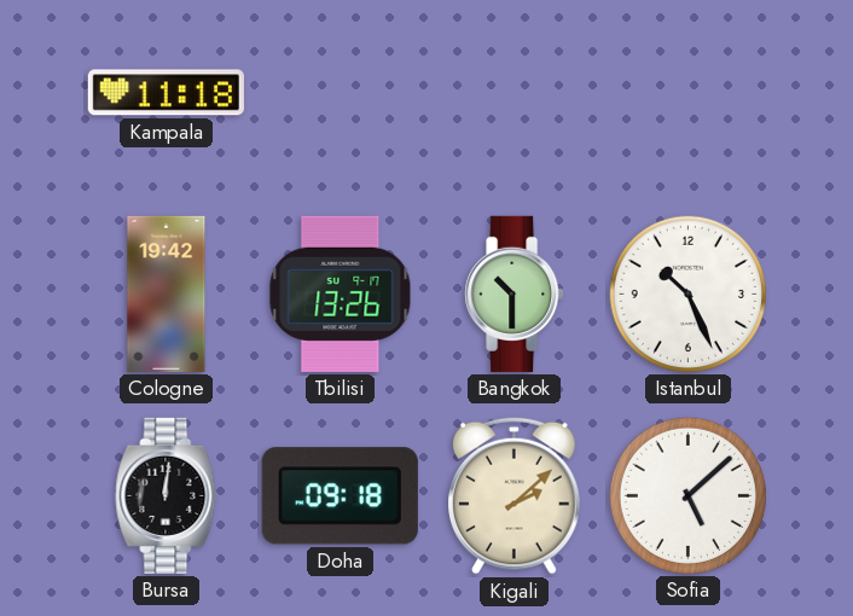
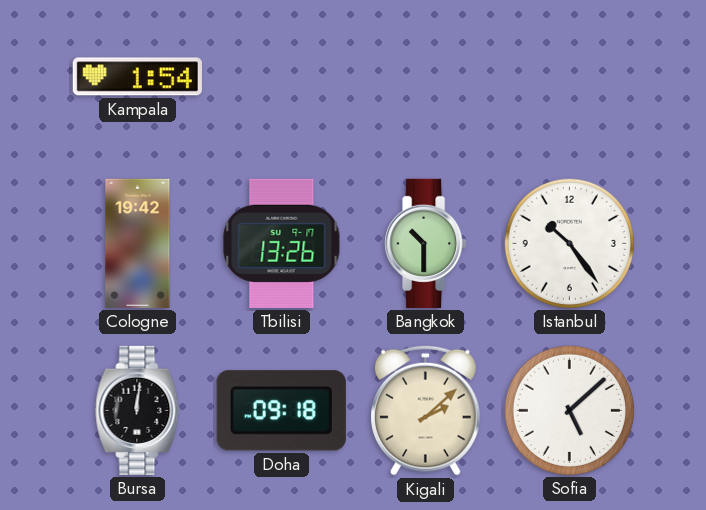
Kampala: 11:18 -> 1:54 (137, 77)
Istanbul: 10:26 -> 10:24 (569, 243)
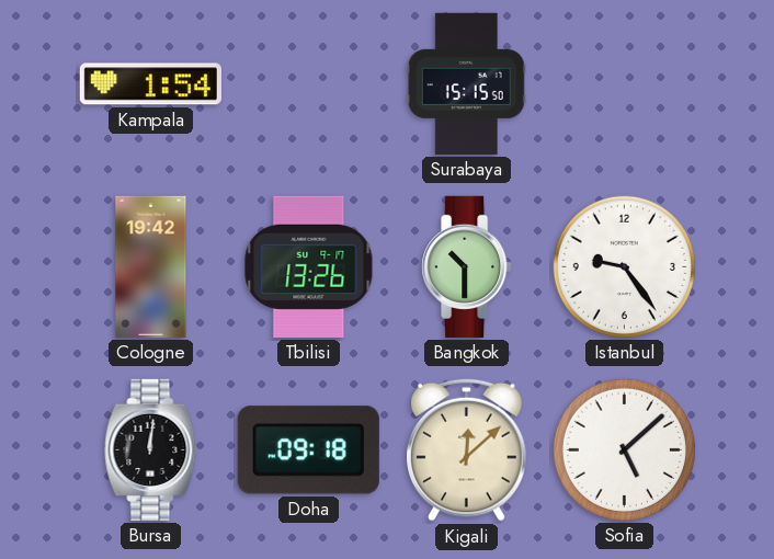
Surabaya: none -> 15:15 (466, 83)
Istanbul: 10:24 -> 9:24 (624, 266)
Kigali: 2:08 -> 12:08 (467, 449)
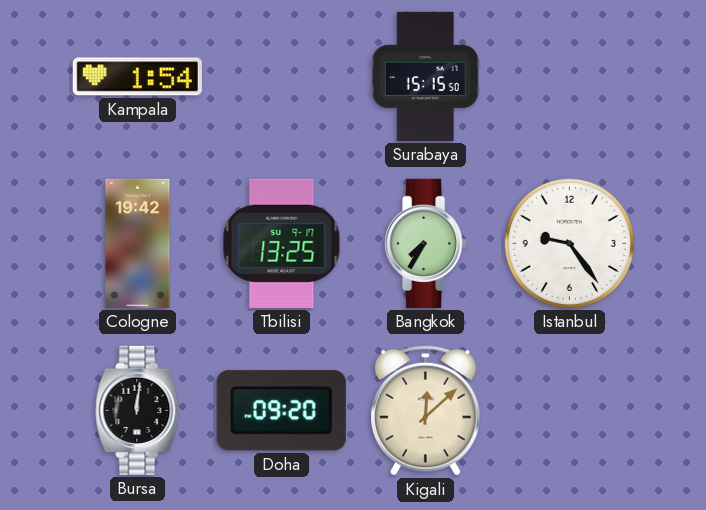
Tbilisi: 13:26 -> 13:25 (282, 243)
Bangkok: 10:30 -> 7:35 (426, 243)
Doha: 09:18 -> 09:20 (281, 411)
Sofia: 5:08 -> none (624, 449)
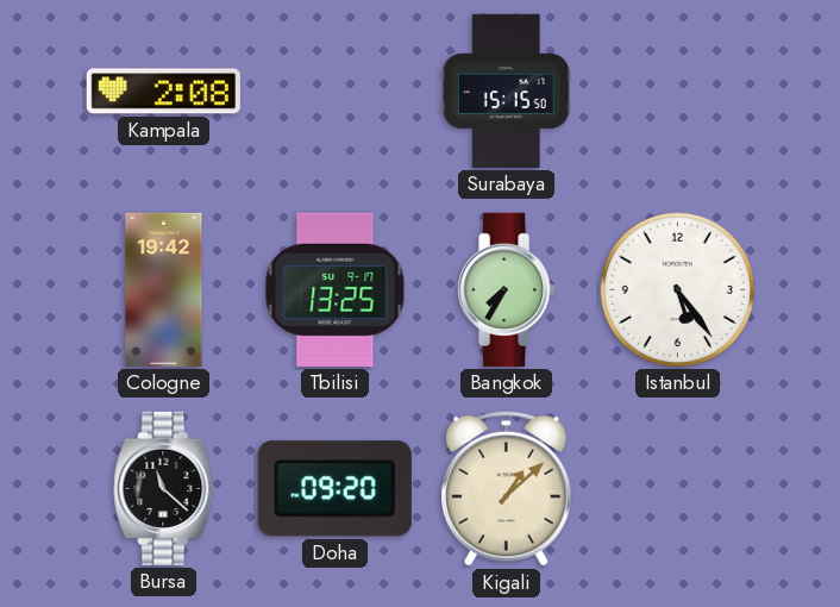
Kampala: 1:54 -> 2:08 (163, 92)
Istanbul: 9:24 -> 5:24 (677, 289)
Bursa: 12:01 -> 11:22 (164, 488)
Kigali: 12:08 -> 1:08 (507, 488)
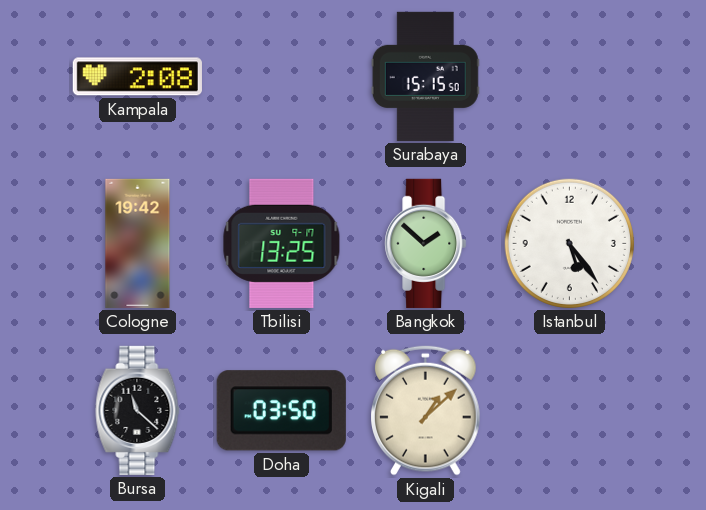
Bangkok: 7:35 -> 1:52 (426, 243)
Doha: 09:20 -> 03:50 (281, 411)
